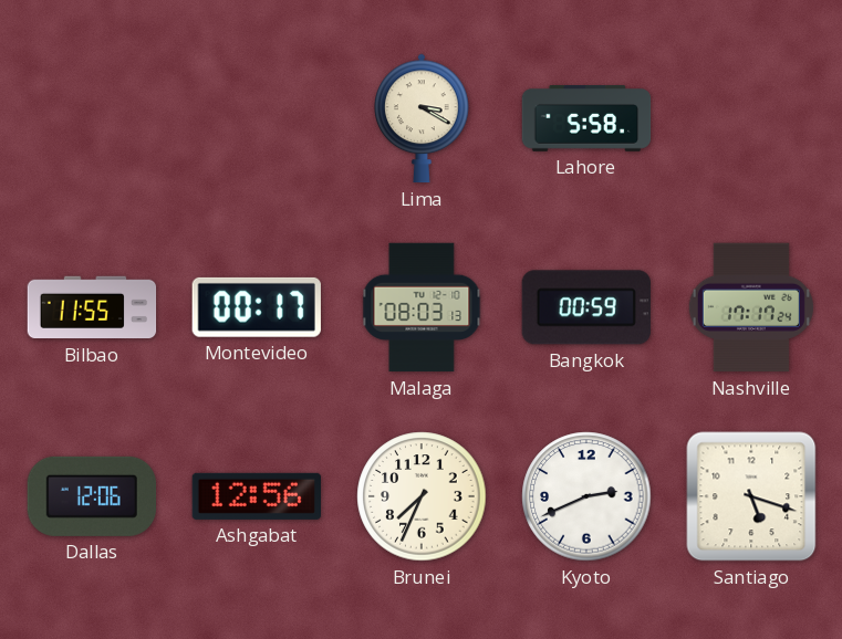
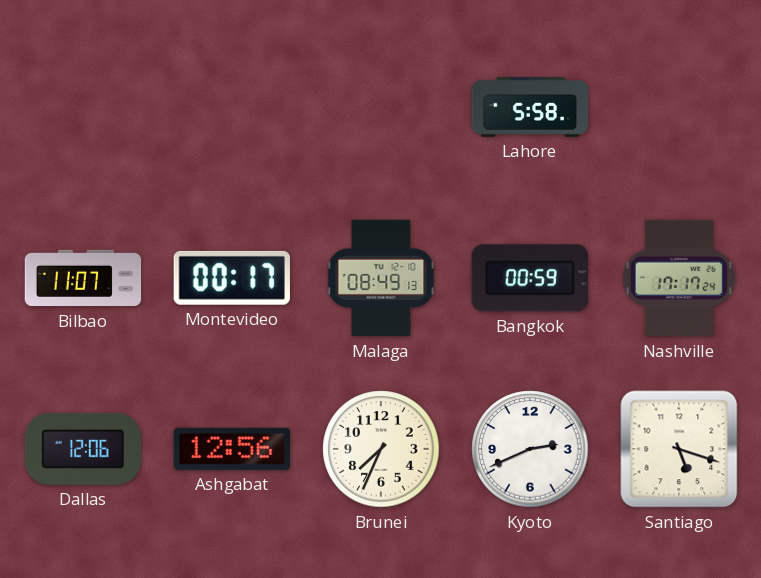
Lima: 3:20 -> none (423, 118)
Bilbao: 11:55 -> 11:07 (83, 278)
Malaga: 08:03 -> 08:49 (381, 278)
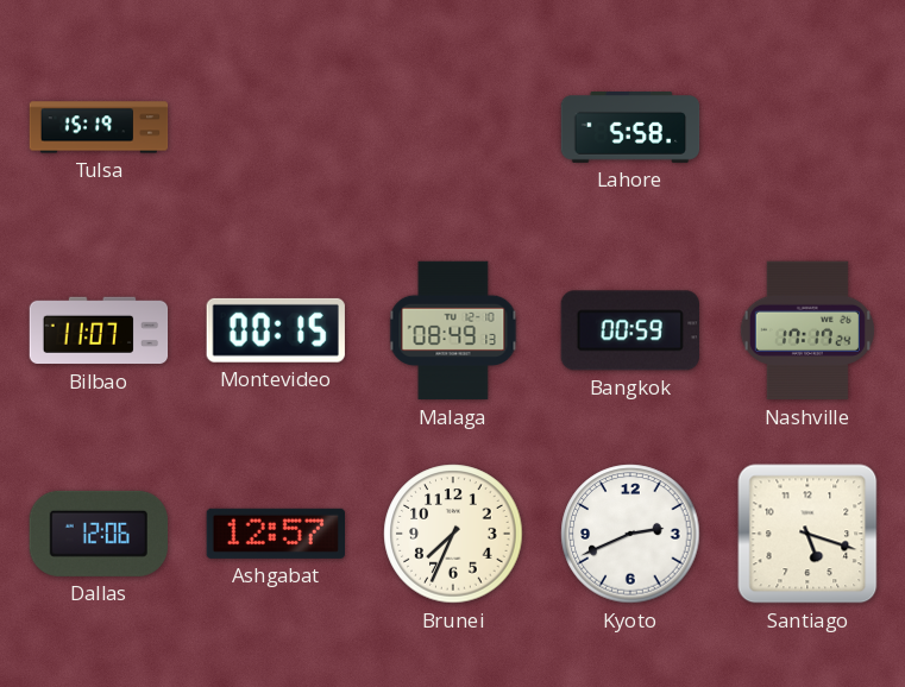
Tulsa: none -> 15:19 (99, 127)
Montevideo: 00:17 -> 00:15 (276, 330)
Ashgabat: 12:56 -> 12:57 (275, 534)
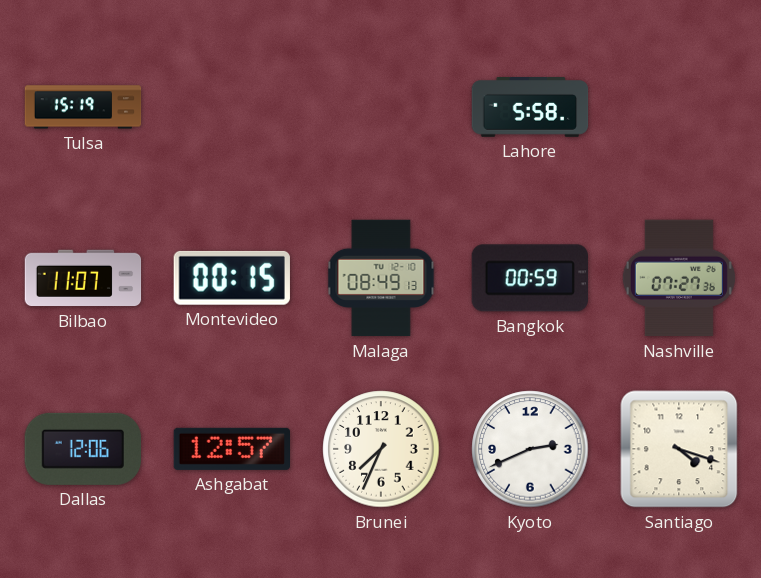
Nashville: 17:17 -> 07:27 (679, 278)
Santiago: 5:18 -> 4:18 (679, 449)
